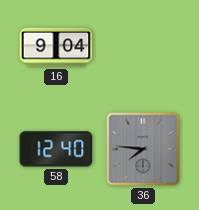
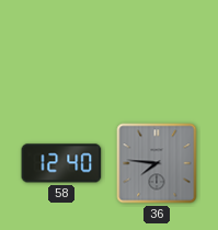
16: 9:04 -> none (56, 47)
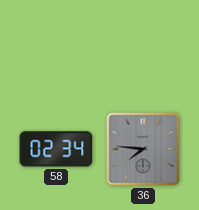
58: 12:40 -> 02:34 (56, 149)
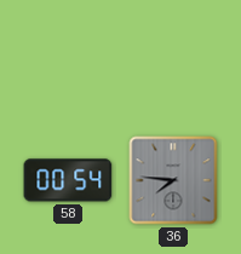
58: 02:34 -> 00:54 (68, 180)
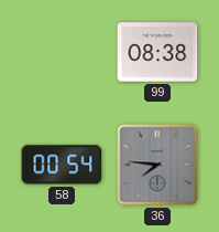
99: none -> 08:38 (157, 52)
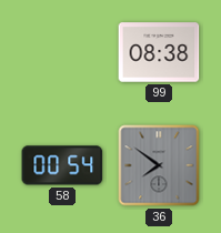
36: 7:46 -> 7:51 (159, 165)
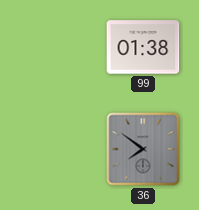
99: 08:38 -> 01:38 (143, 47)
58: 00:54 -> none (62, 165)
